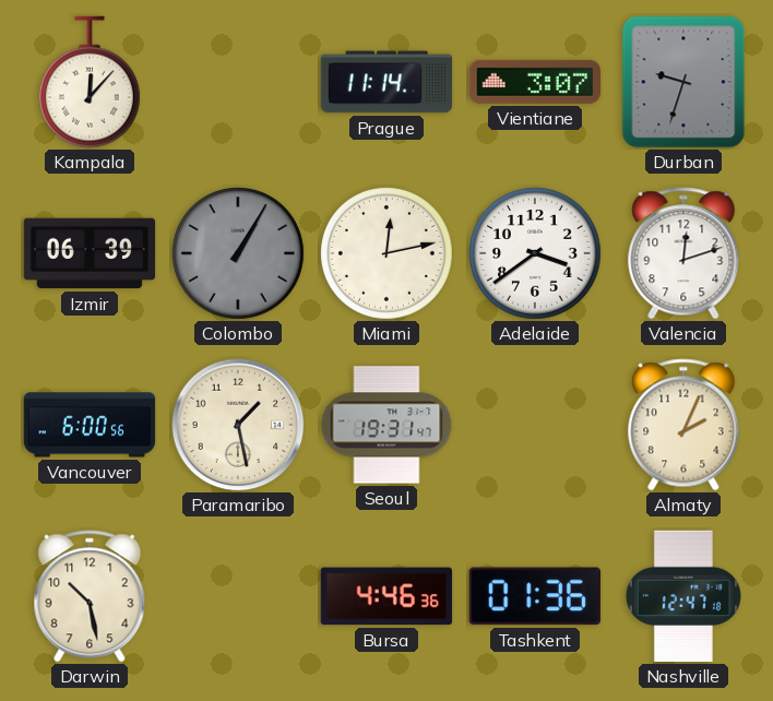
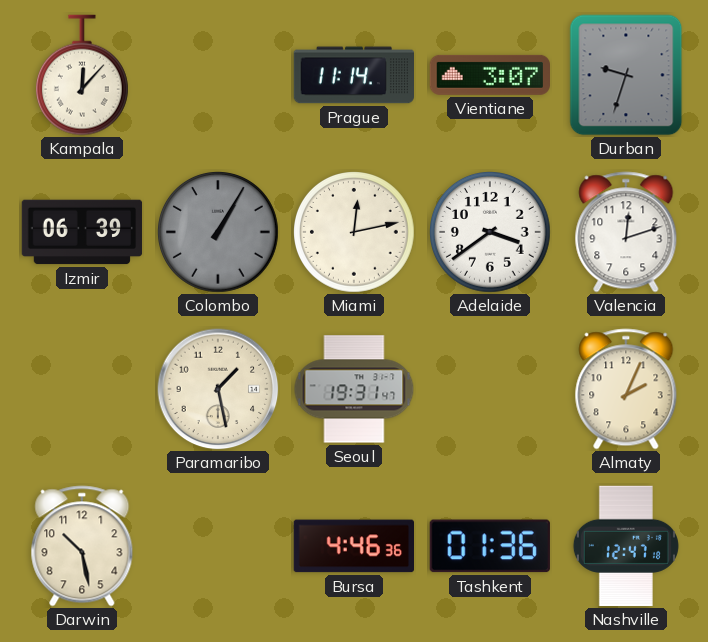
Vancouver: 6:00 -> none (90, 425)
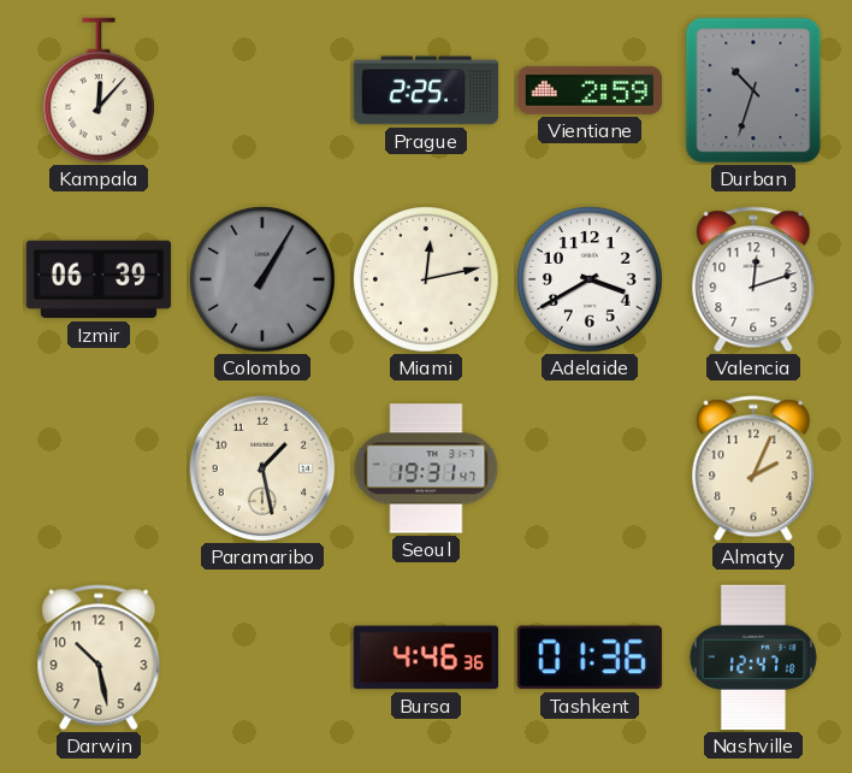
Prague: 11:14 -> 2:25 (425, 90)
Vientiane: 3:07 -> 2:59 (588, 90)
Durban: 9:33 -> 10:33 (753, 90)
Adelaide: 3:39 -> 3:40 (591, 281)
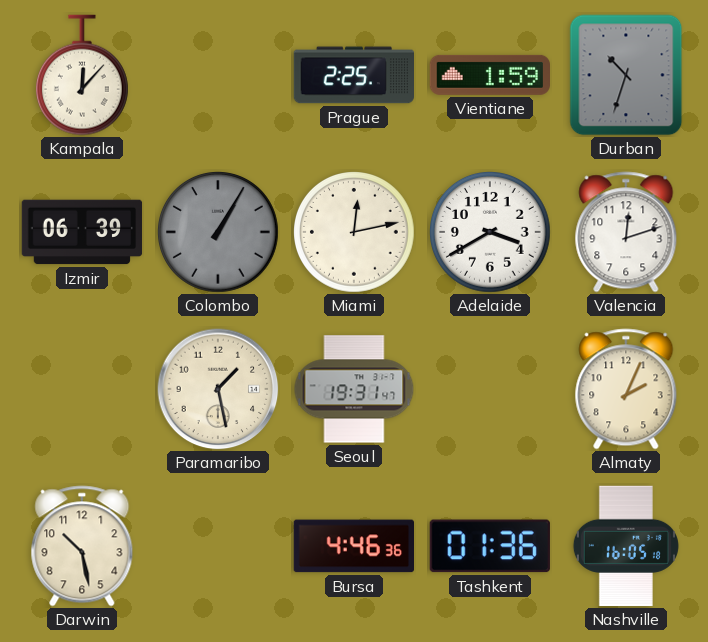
Vientiane: 2:59 -> 1:59 (489, 75)
Nashville: 12:47 -> 16:05 (626, 546)
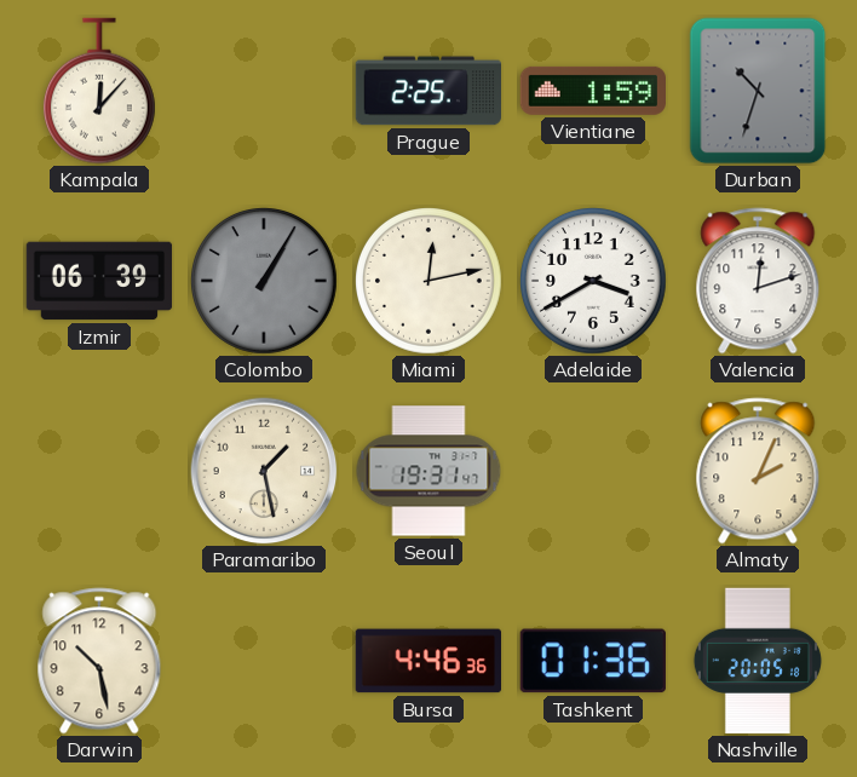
Nashville: 16:05 -> 20:05 (758, 661)
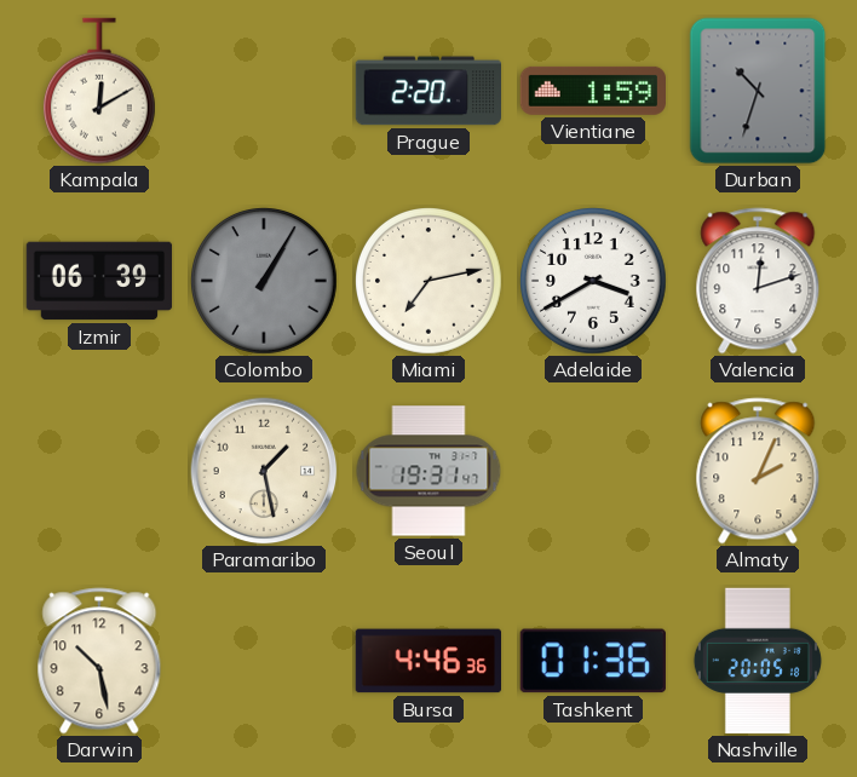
Kampala: 12:07 -> 12:10 (99, 91)
Prague: 2:25 -> 2:20 (427, 91)
Miami: 12:13 -> 7:13 (430, 282)
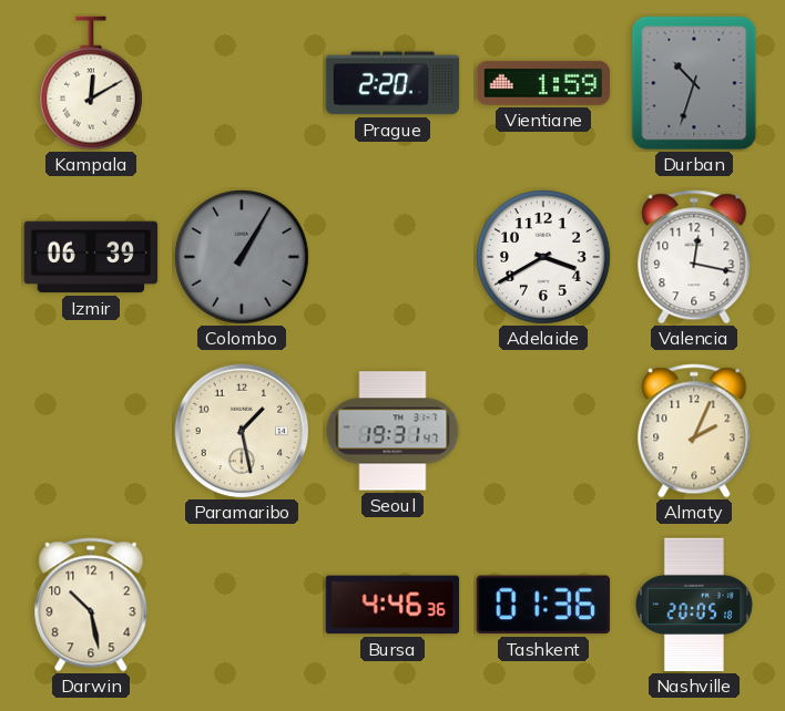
Miami: 7:13 -> none (430, 282)
Valencia: 12:12 -> 12:17 (694, 257)
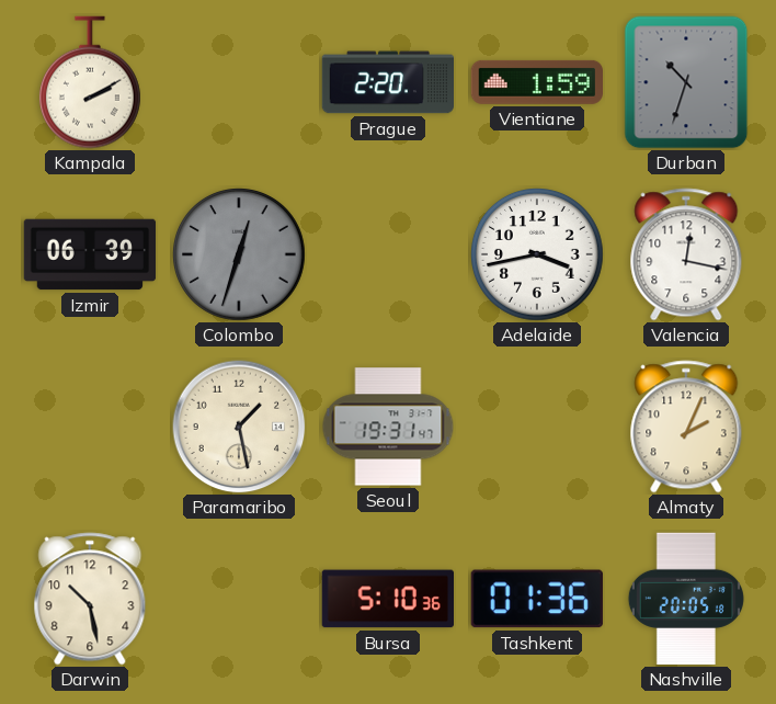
Kampala: 12:10 -> 2:10 (90, 82)
Colombo: 1:05 -> 12:33 (240, 256)
Adelaide: 3:40 -> 3:43 (538, 256)
Bursa: 4:46 -> 5:10 (387, 599)
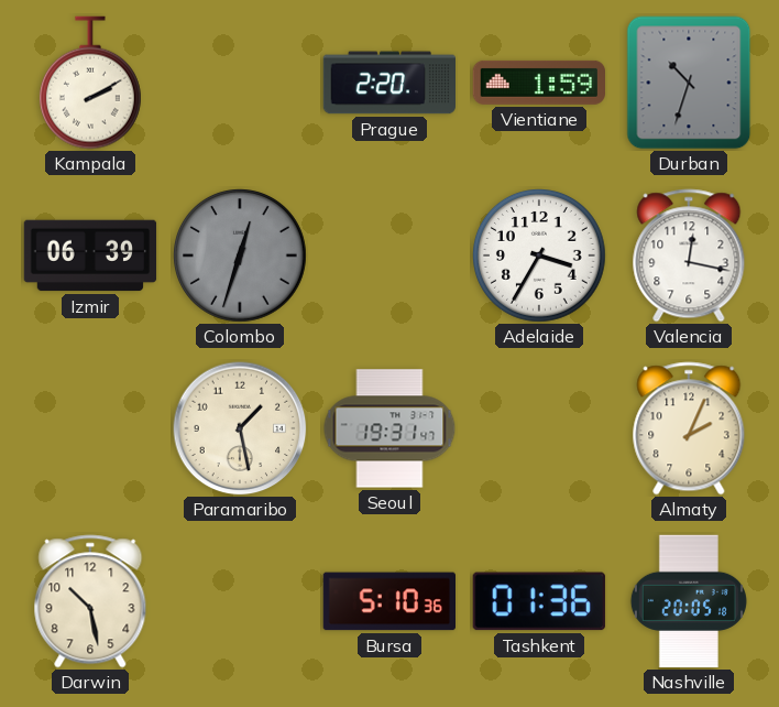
Adelaide: 3:43 -> 3:35 (540, 257)
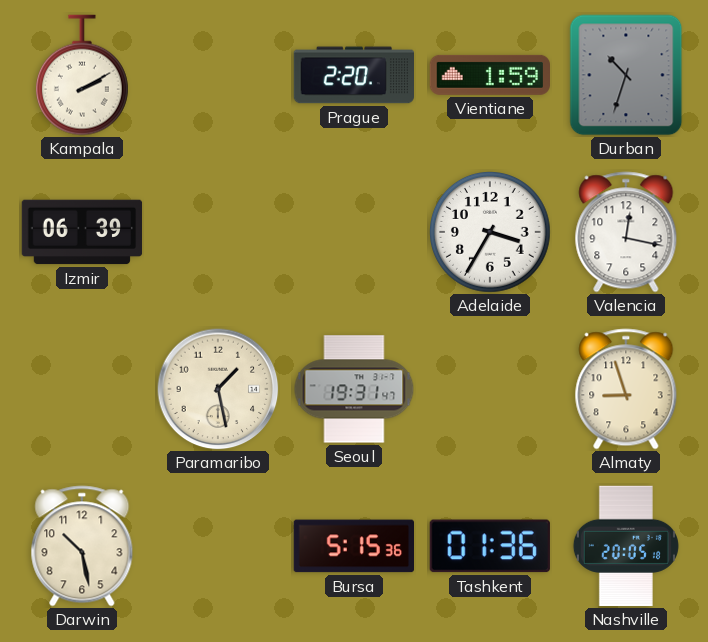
Colombo: 12:33 -> none (241, 257)
Almaty: 2:04 -> 8:57 (626, 389)
Bursa: 5:10 -> 5:15 (353, 546)
